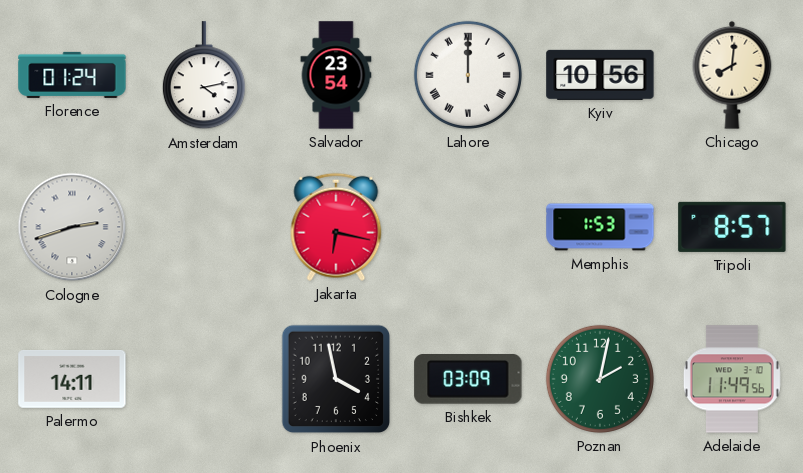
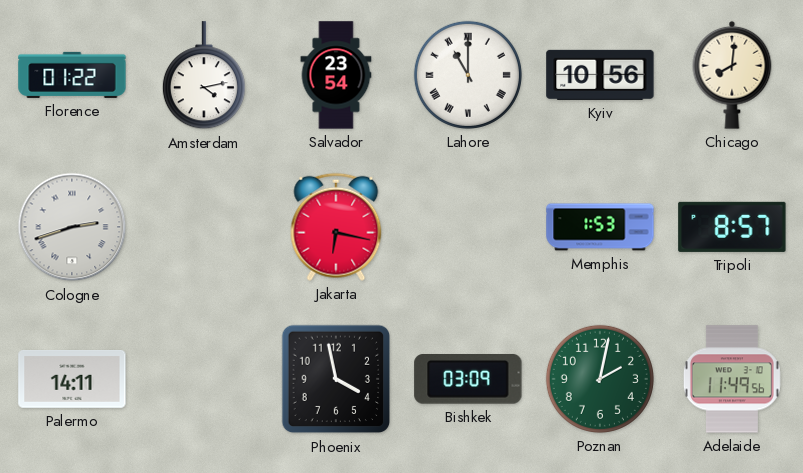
Florence: 01:24 -> 01:22 (72, 75)
Lahore: 12:00 -> 11:00 (468, 75)
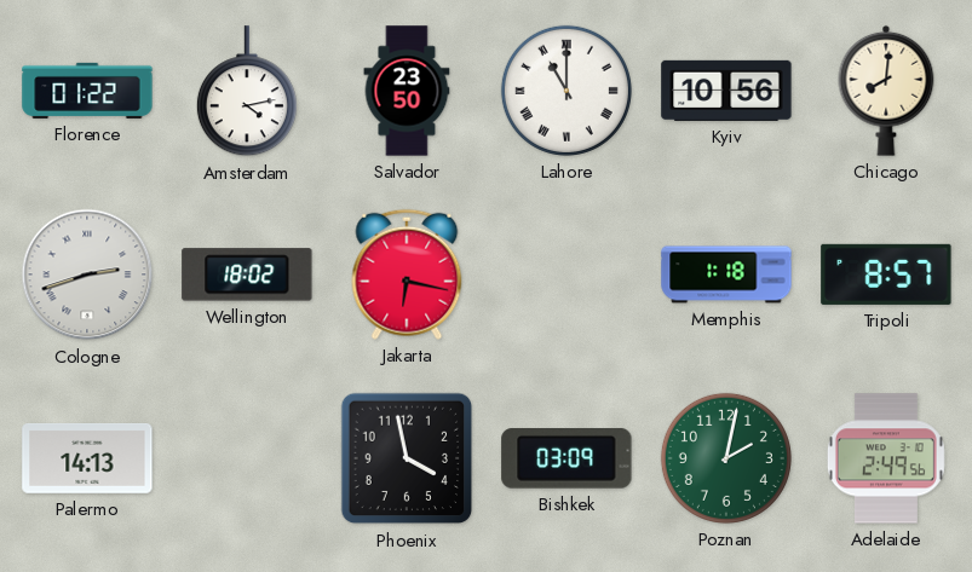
Salvador: 23:54 -> 23:50 (407, 91)
Wellington: none -> 18:02 (247, 275)
Memphis: 1:53 -> 1:18 (726, 275)
Palermo: 14:11 -> 14:13 (87, 458)
Adelaide: 11:49 -> 2:49 (886, 458)
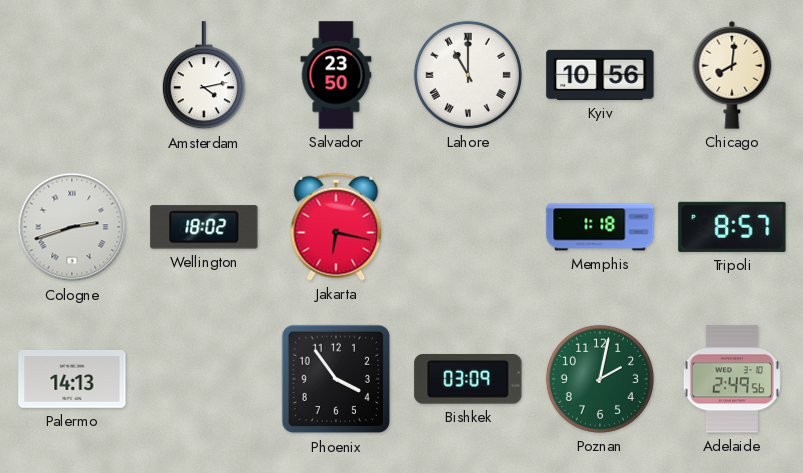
Florence: 01:22 -> none (87, 91)
Phoenix: 3:58 -> 3:54 (336, 379)
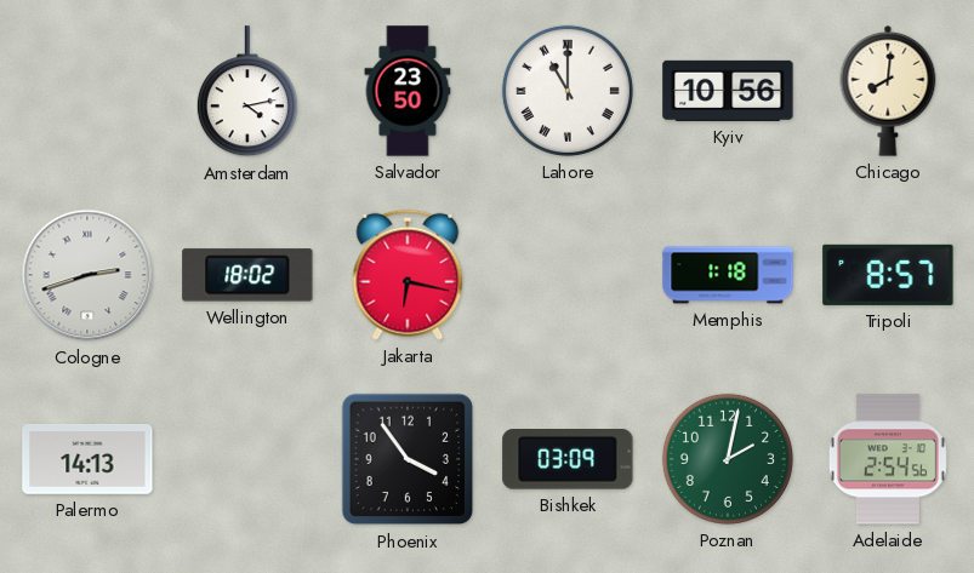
Adelaide: 2:49 -> 2:54 (888, 459)
